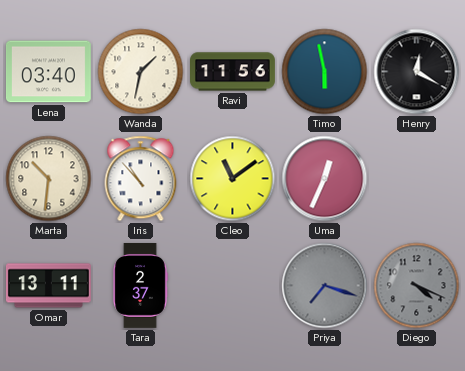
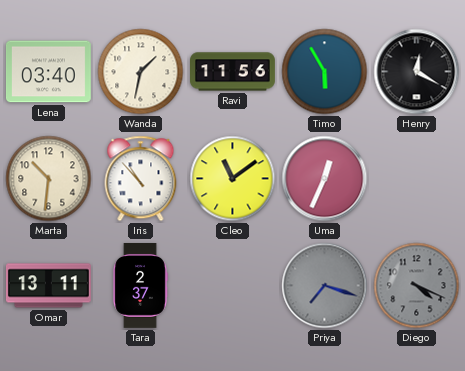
Timo: 5:58 -> 5:55 (325, 72)
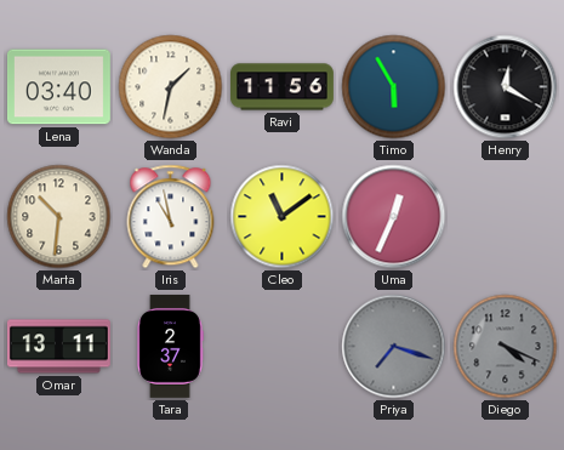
Iris: 10:53 -> 10:58 (171, 217)
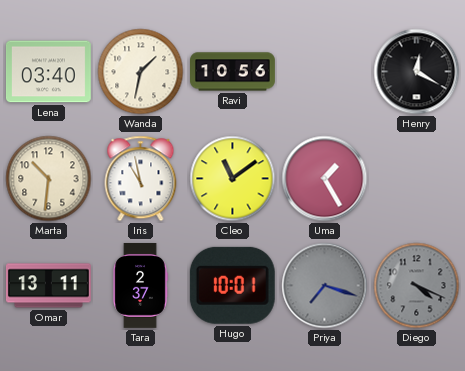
Ravi: 11:56 -> 10:56 (233, 72)
Timo: 5:55 -> none (394, 87)
Uma: 12:34 -> 1:25 (325, 179)
Hugo: none -> 10:01 (232, 285)
